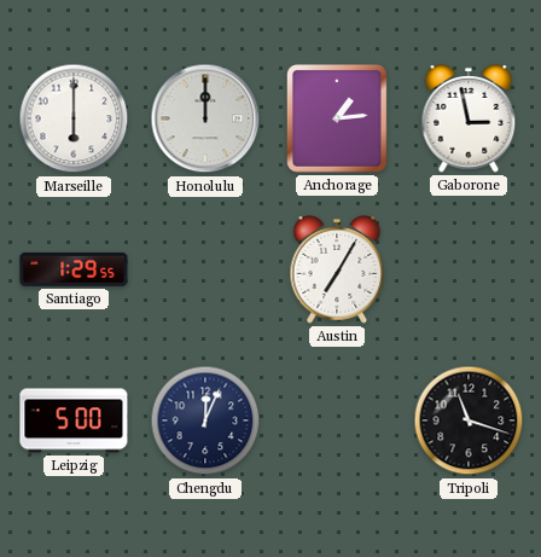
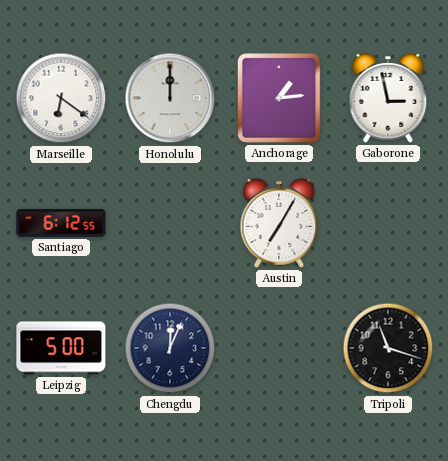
Marseille: 6:00 -> 6:21 (61, 98)
Santiago: 1:29 -> 6:12 (61, 223)
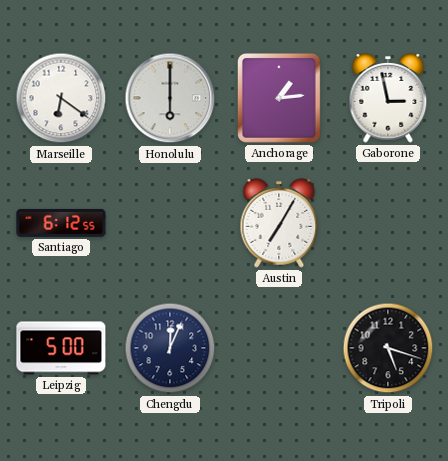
Honolulu: 12:00 -> 6:00 (170, 98)
Tripoli: 11:18 -> 5:18 (388, 348)
